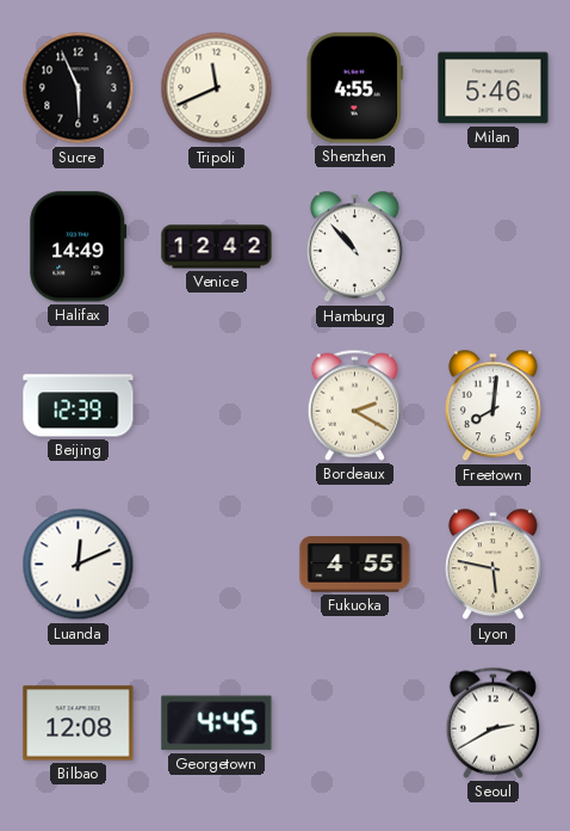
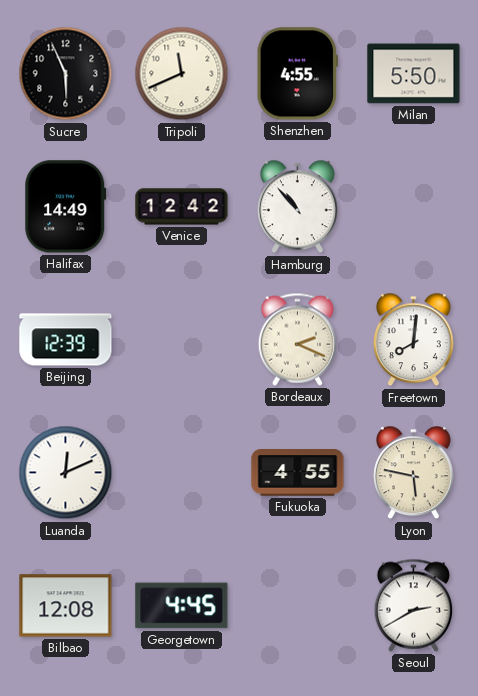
Milan: 5:46 -> 5:50 (414, 74)
Bordeaux: 2:20 -> 2:19 (298, 339)
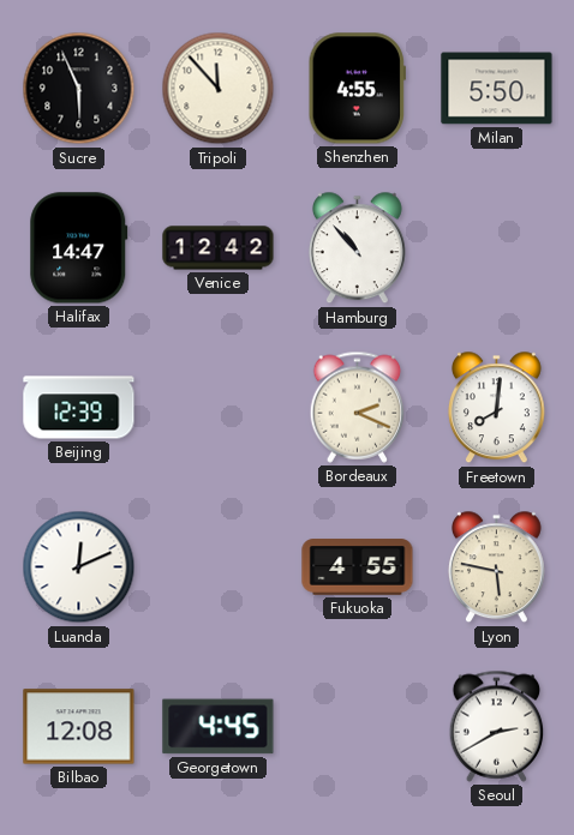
Tripoli: 11:41 -> 11:53 (219, 89)
Halifax: 14:49 -> 14:47 (79, 248)
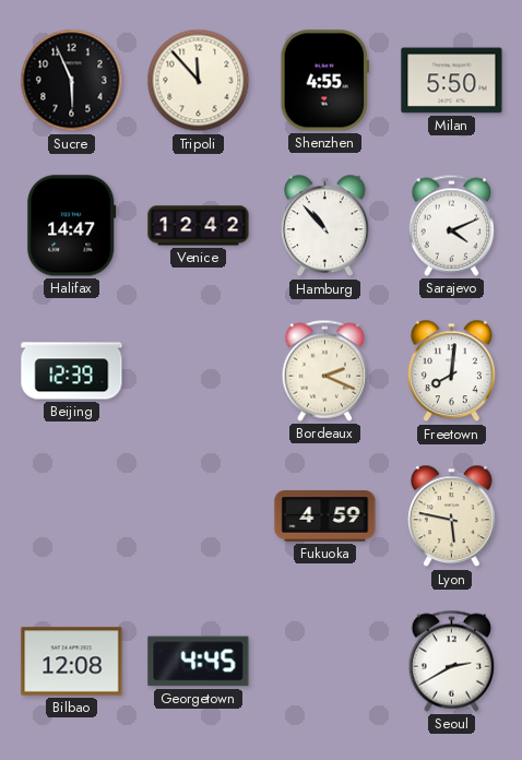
Sarajevo: none -> 4:11 (452, 225)
Luanda: 12:11 -> none (79, 567)
Fukuoka: 4:55 -> 4:59 (325, 516)
